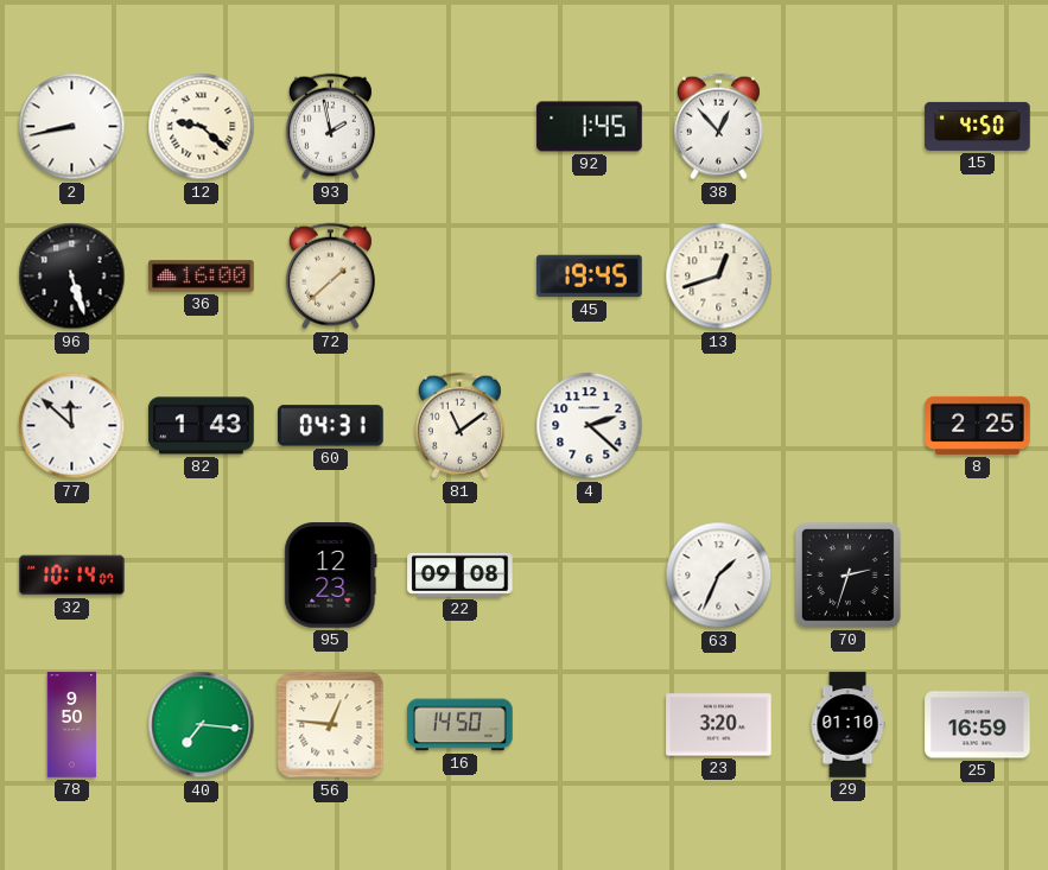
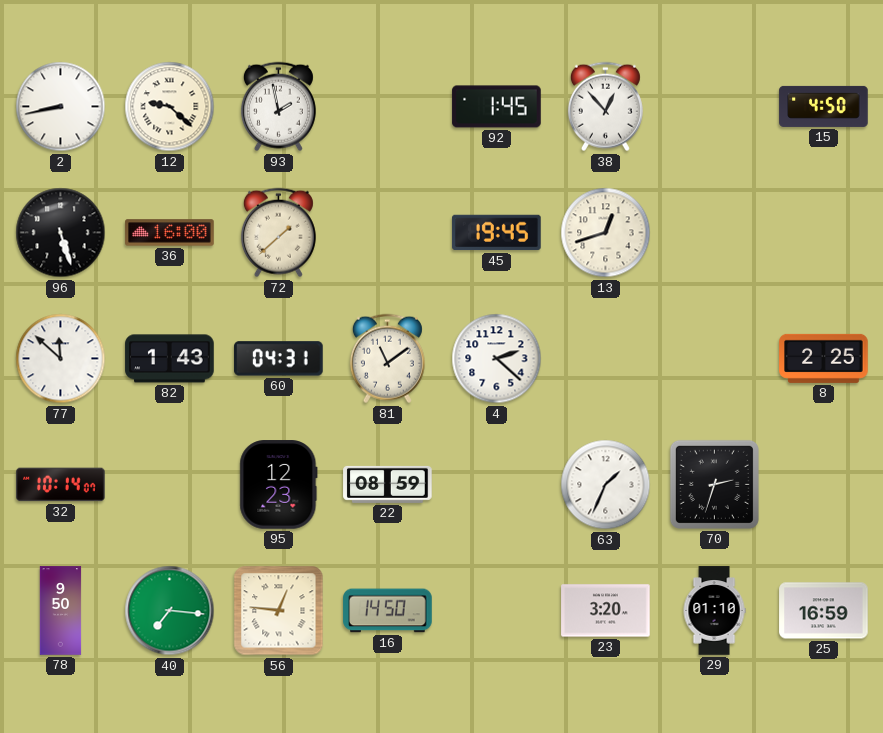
22: 09:08 -> 08:59 (388, 484)
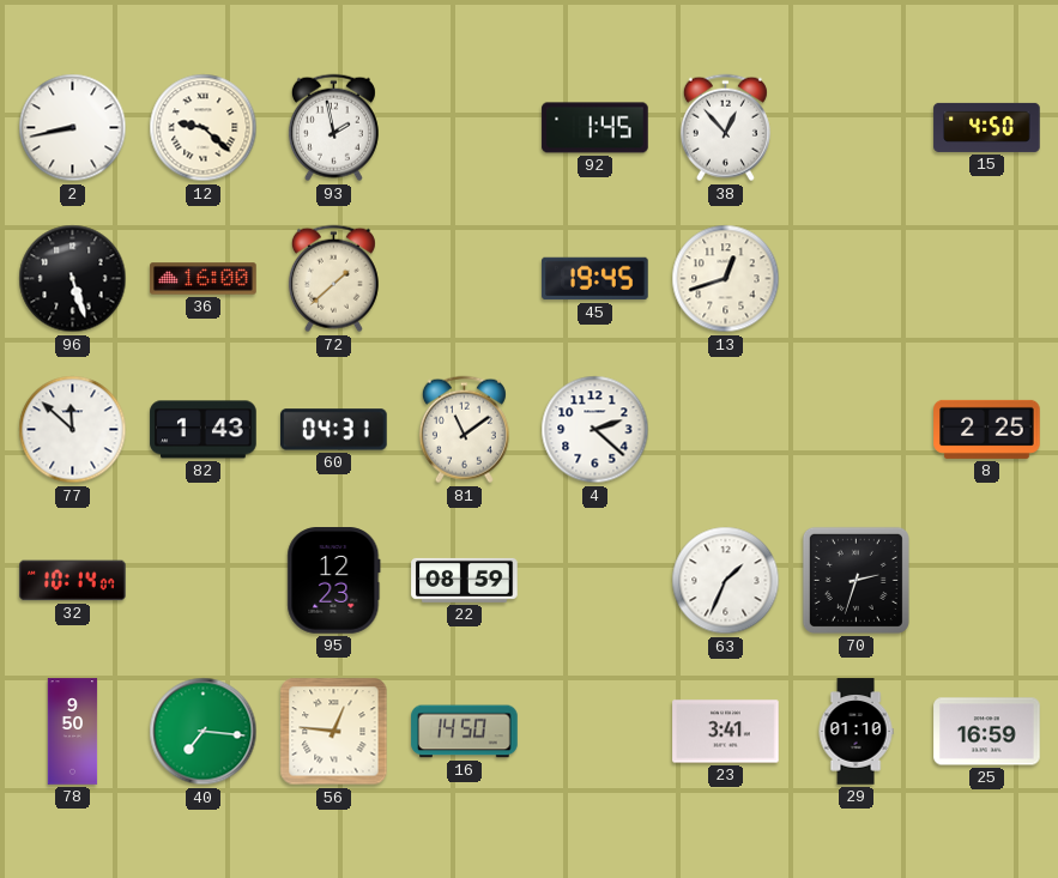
23: 3:20 -> 3:41 (726, 732)
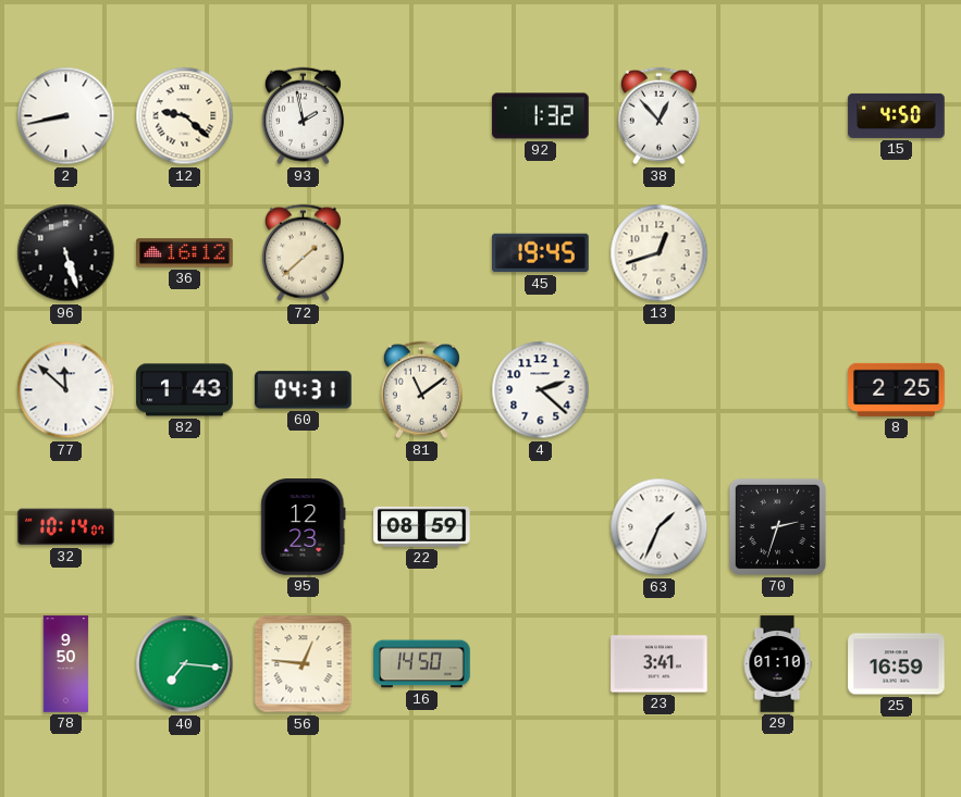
92: 1:45 -> 1:32 (541, 116)
36: 16:00 -> 16:12 (185, 253)
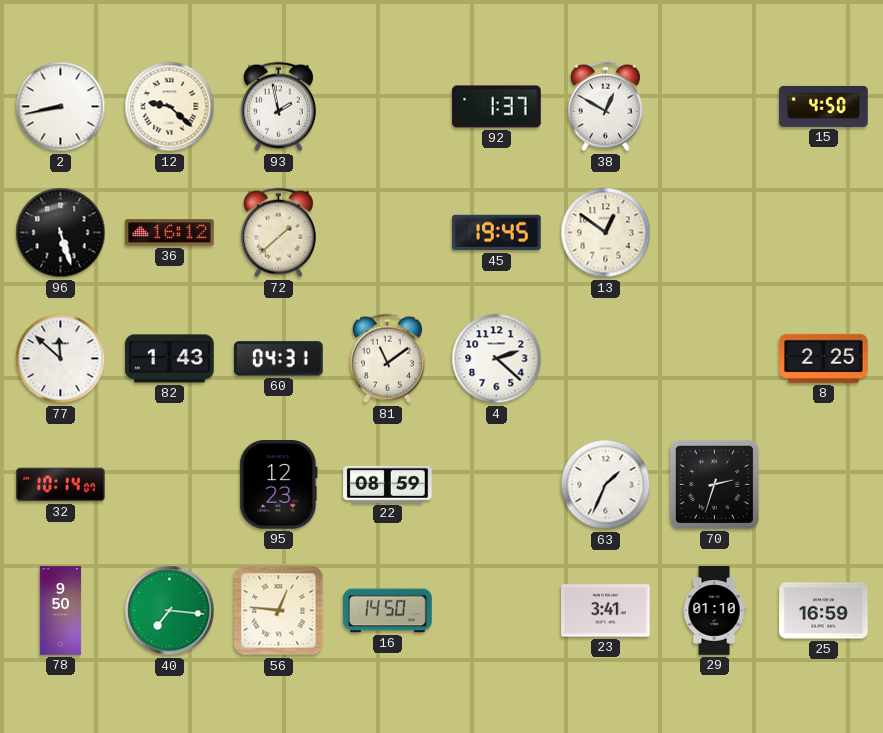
92: 1:32 -> 1:37 (497, 107)
38: 12:53 -> 12:50 (605, 107)
13: 12:42 -> 12:51 (606, 233)
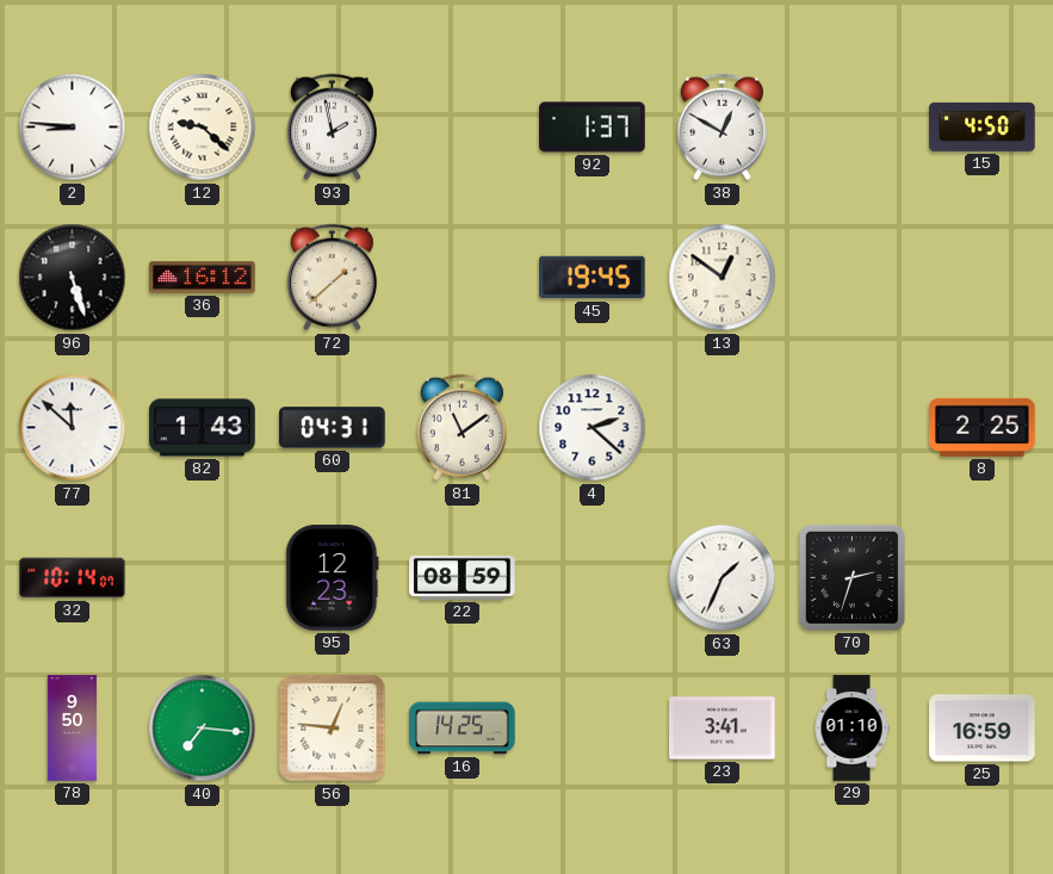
2: 8:43 -> 8:46 (73, 128)
16: 14:50 -> 14:25 (463, 729)
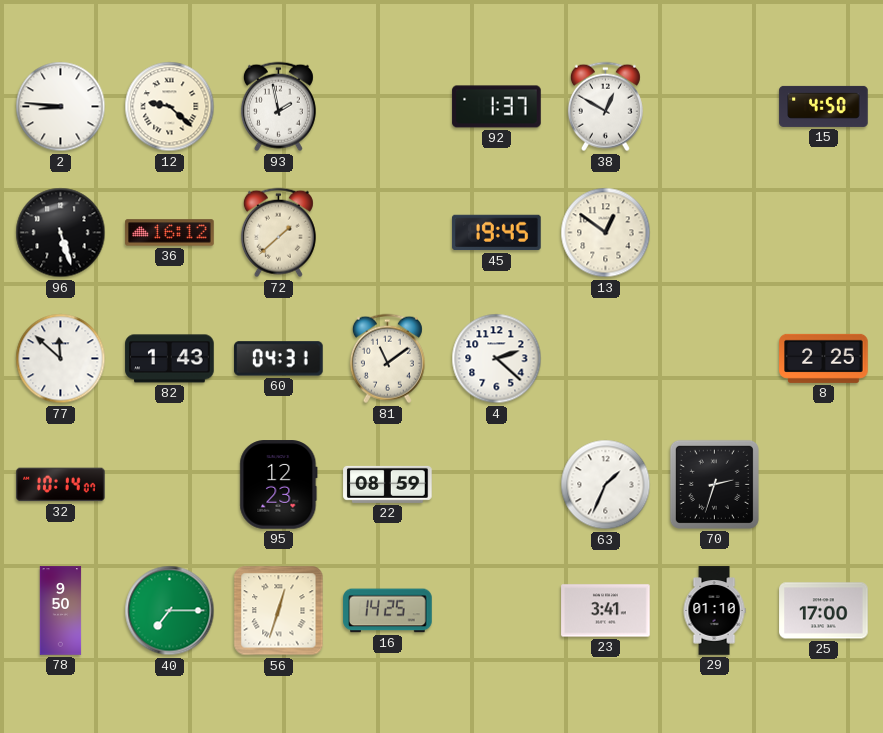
40: 7:16 -> 7:15 (170, 611)
56: 12:46 -> 12:33 (279, 611)
25: 16:59 -> 17:00 (824, 611)
